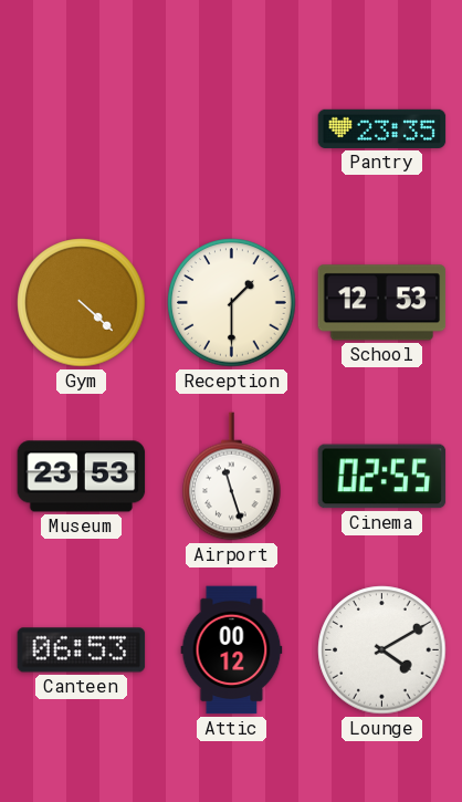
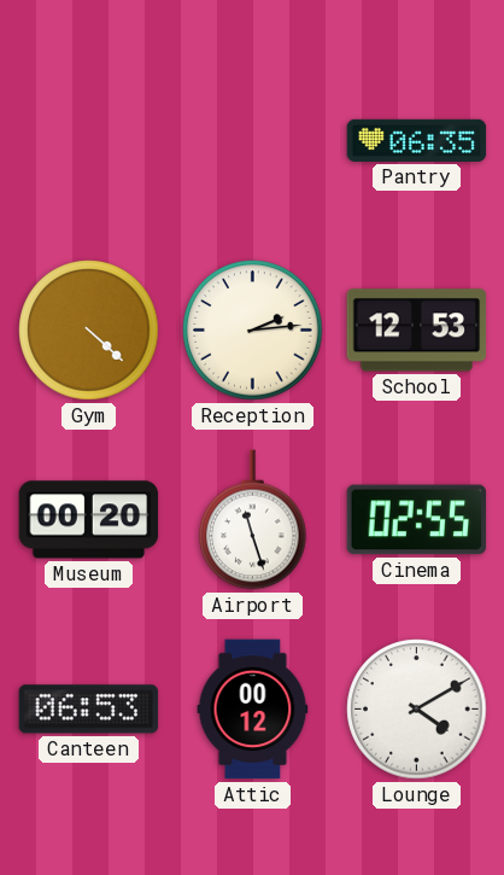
Pantry: 23:35 -> 06:35 (417, 140)
Reception: 1:30 -> 2:14 (253, 331)
Museum: 23:53 -> 00:20 (89, 520)
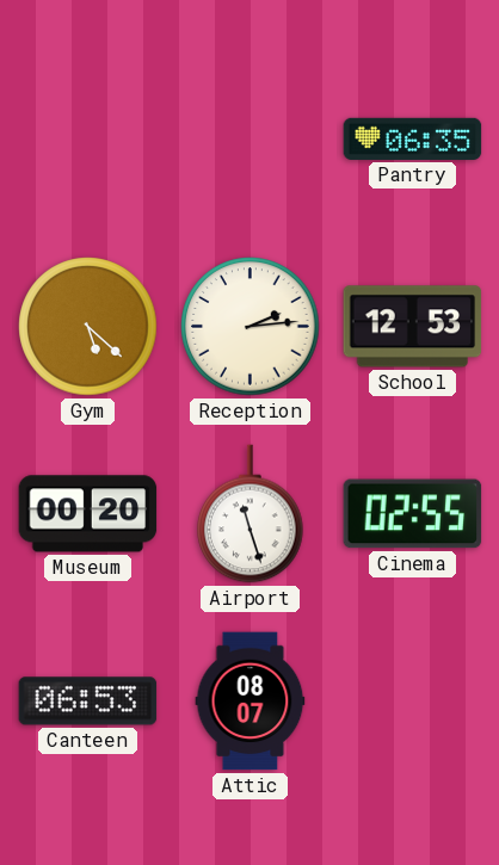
Gym: 4:22 -> 5:22 (88, 327)
Attic: 00:12 -> 08:07 (251, 702)
Lounge: 4:10 -> none (417, 710)
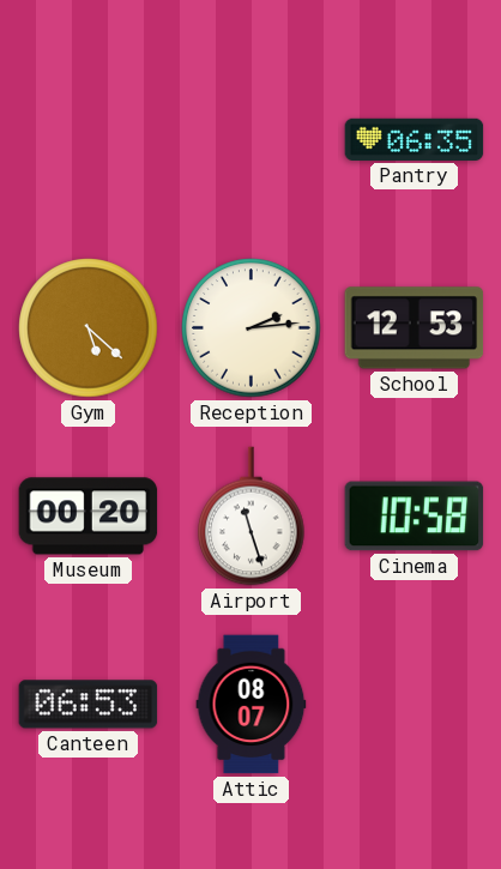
Cinema: 02:55 -> 10:58 (415, 517)
